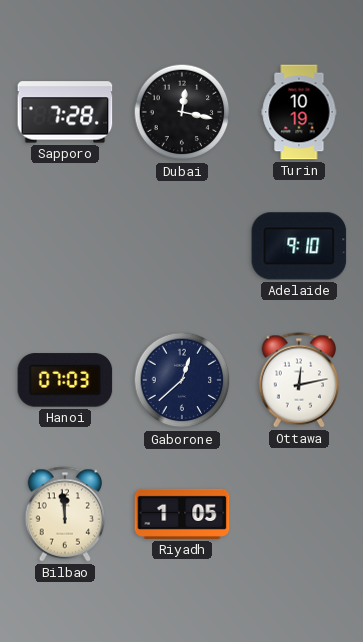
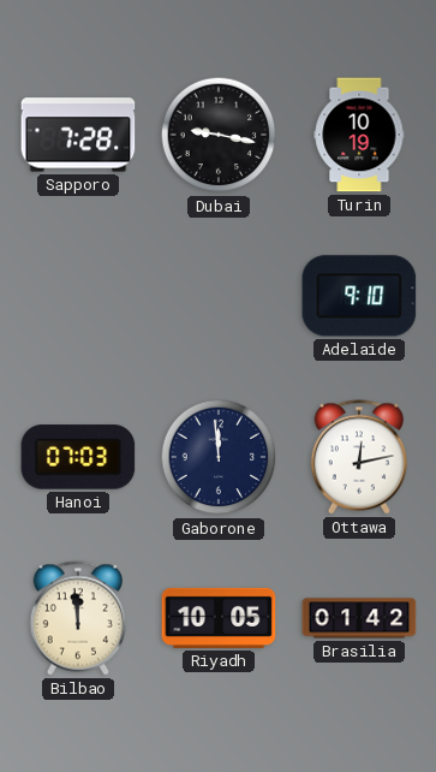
Dubai: 12:17 -> 9:17 (219, 135)
Gaborone: 12:38 -> 11:59 (219, 457)
Riyadh: 1:05 -> 10:05 (219, 618)
Brasilia: none -> 01:42 (359, 618)
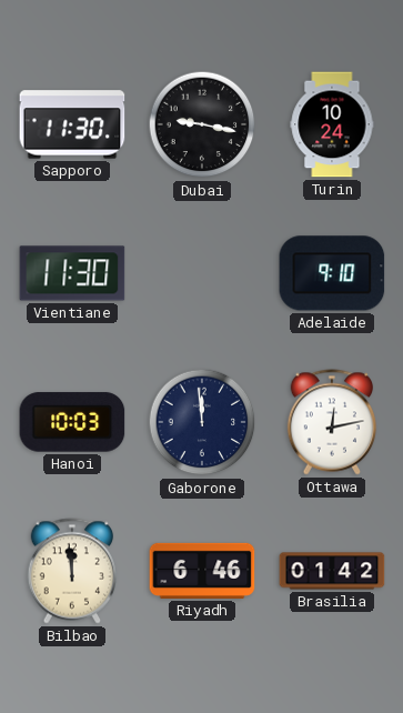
Sapporo: 7:28 -> 11:30 (72, 124)
Turin: 10:19 -> 10:24 (332, 124)
Vientiane: none -> 11:30 (72, 273)
Hanoi: 07:03 -> 10:03 (72, 422)
Riyadh: 10:05 -> 6:46 (202, 571)
